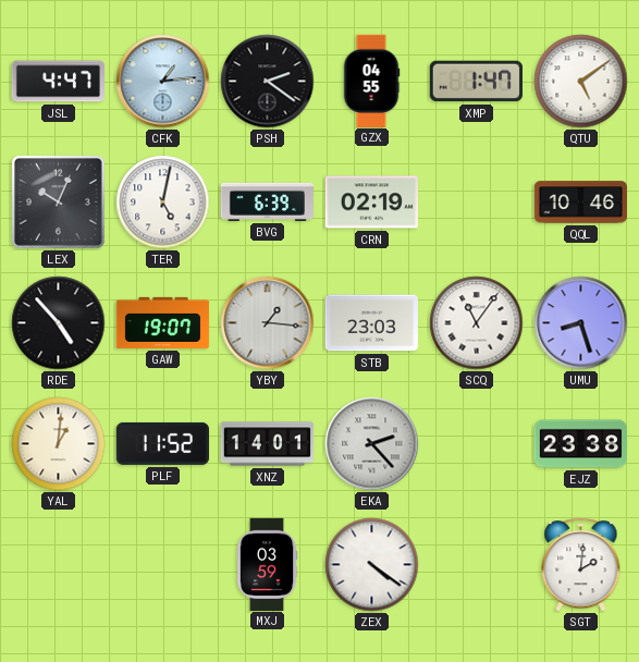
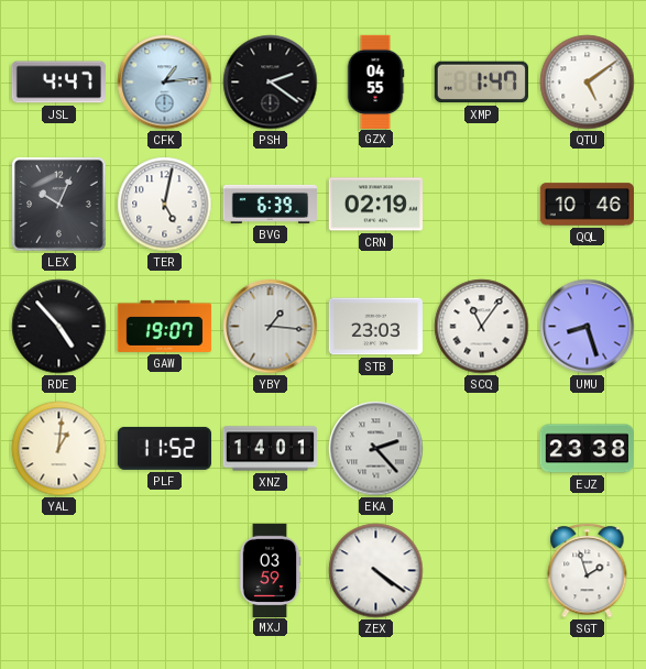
SGT: 2:01 -> 1:57 (588, 571)
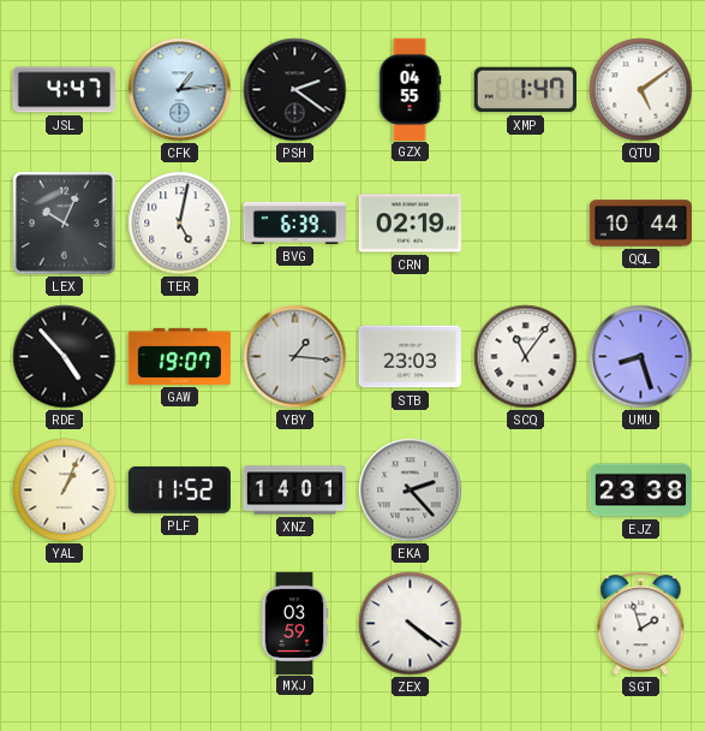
QQL: 10:46 -> 10:44 (640, 224)
YAL: 1:01 -> 1:04 (65, 491)
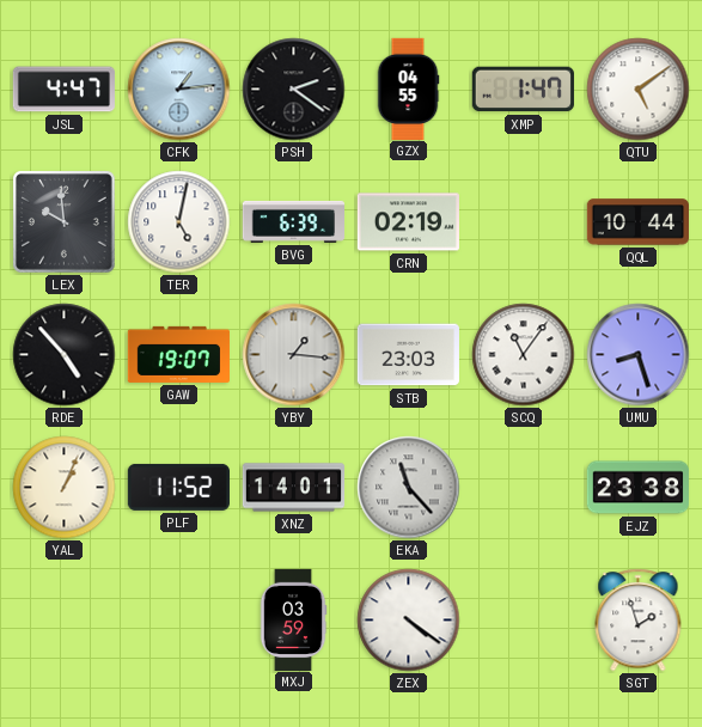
LEX: 10:04 -> 9:59 (65, 222)
EKA: 2:23 -> 11:23 (409, 488)
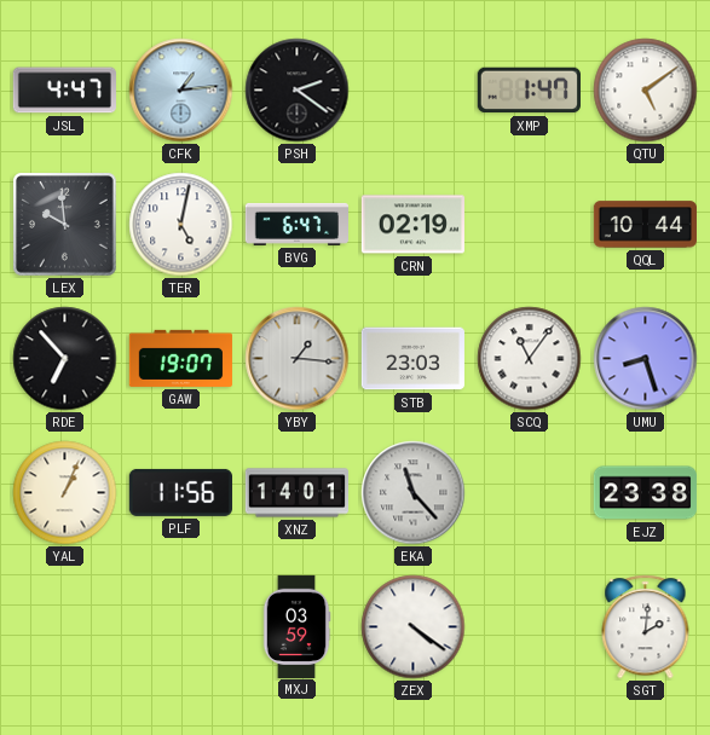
GZX: 04:55 -> none (408, 88)
BVG: 6:39 -> 6:47 (296, 224)
RDE: 4:53 -> 6:53 (65, 359)
PLF: 11:52 -> 11:56 (180, 492)
SGT: 1:57 -> 2:01 (646, 627)
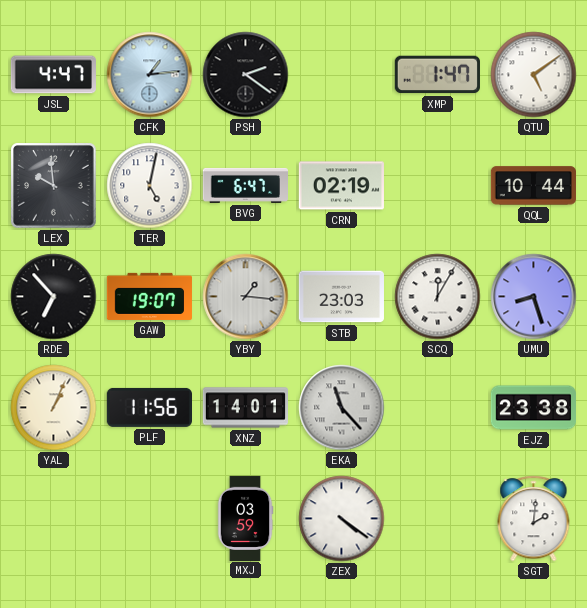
SCQ: 11:06 -> 12:05 (438, 297)
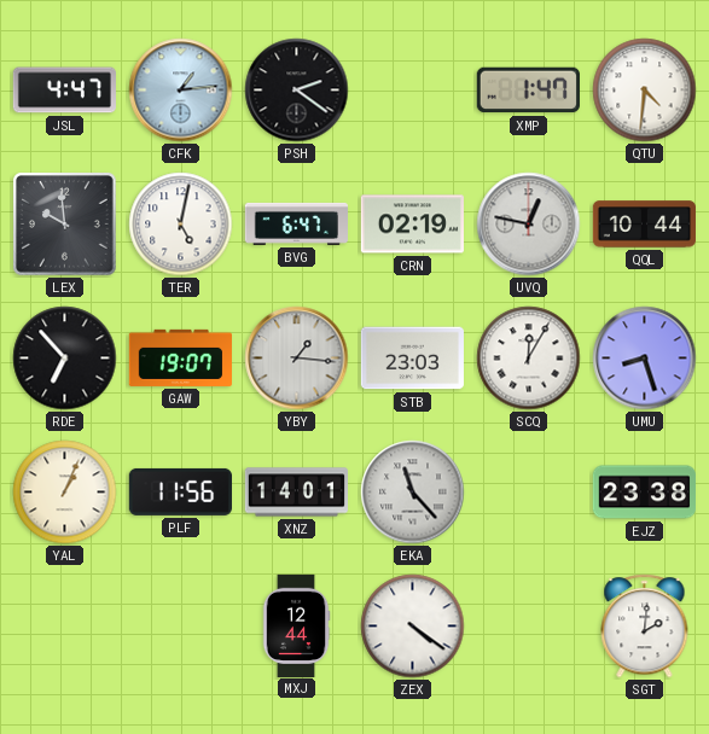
QTU: 5:09 -> 4:31 (645, 91)
UVQ: none -> 12:47 (529, 225)
MXJ: 03:59 -> 12:44 (296, 625)
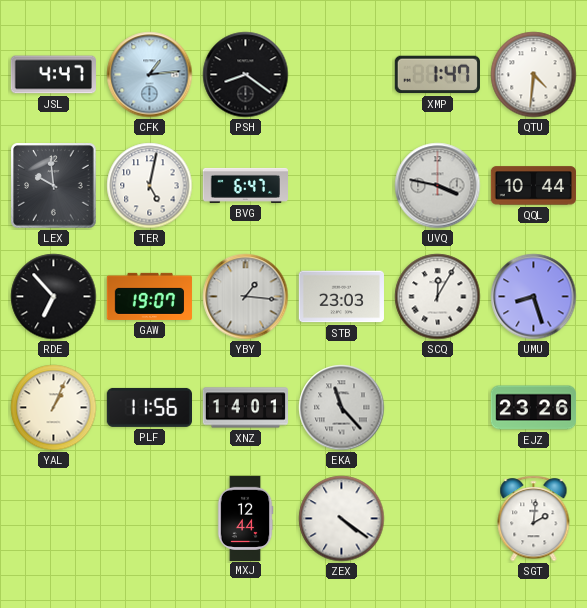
PSH: 2:21 -> 8:21 (246, 75)
CRN: 02:19 -> none (412, 225)
UVQ: 12:47 -> 3:47 (438, 186)
EJZ: 23:38 -> 23:26 (533, 408)
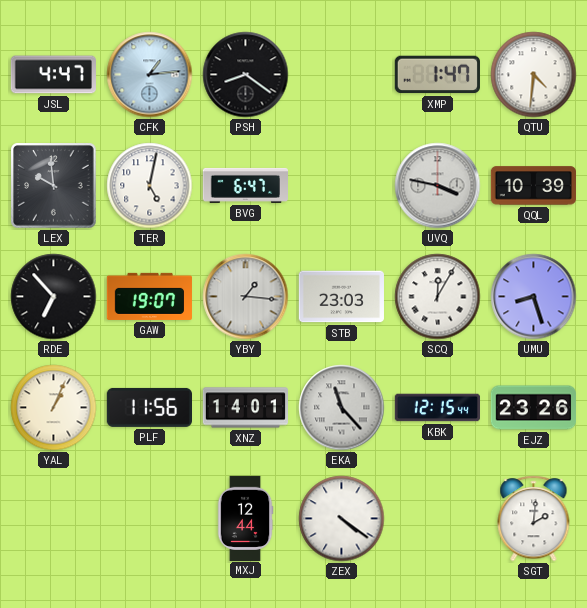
QQL: 10:44 -> 10:39 (533, 186)
KBK: none -> 12:15 (437, 408)
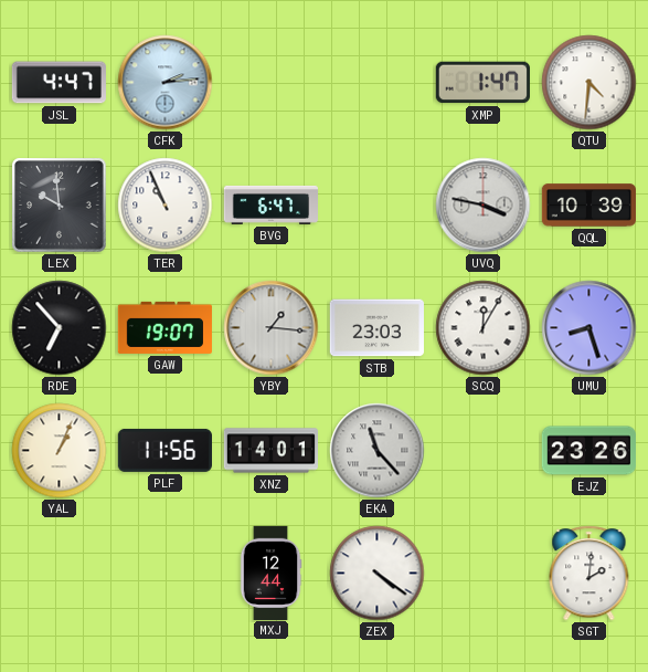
CFK: 1:14 -> 2:14 (166, 83)
PSH: 8:21 -> none (246, 75)
TER: 5:02 -> 10:56 (166, 206)
KBK: 12:15 -> none (437, 408)
